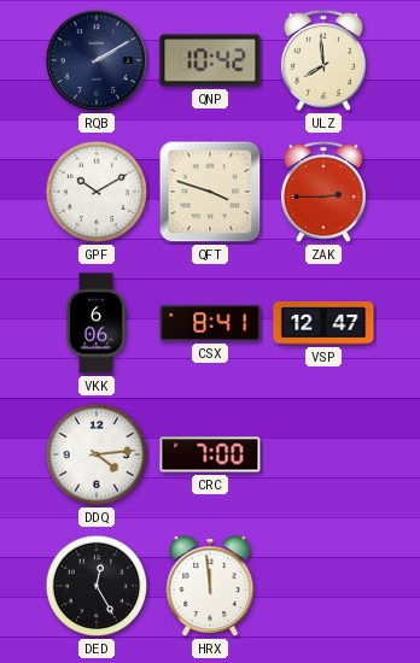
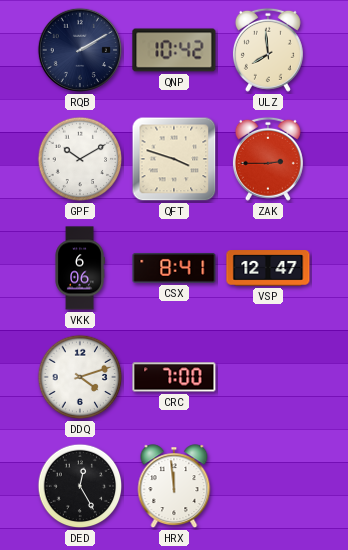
DDQ: 4:14 -> 4:12 (80, 377)
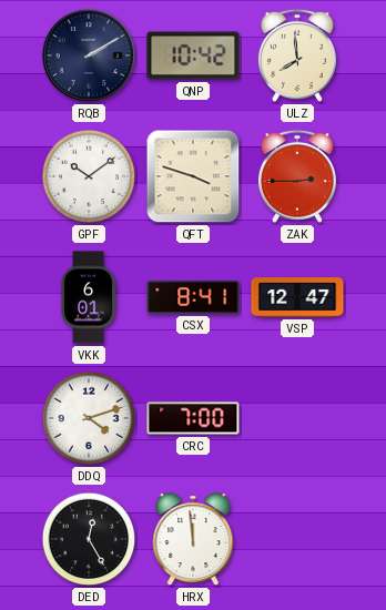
GPF: 10:10 -> 10:09 (89, 176)
VKK: 6:06 -> 6:01 (89, 297)
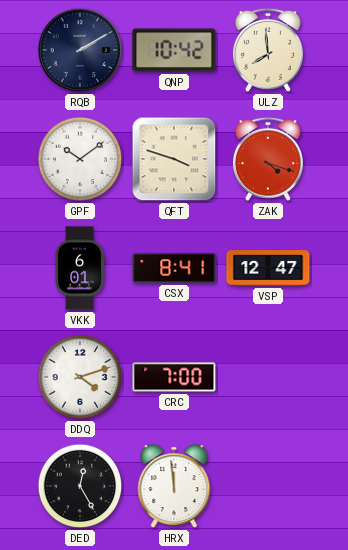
ZAK: 2:45 -> 4:18 (268, 159)
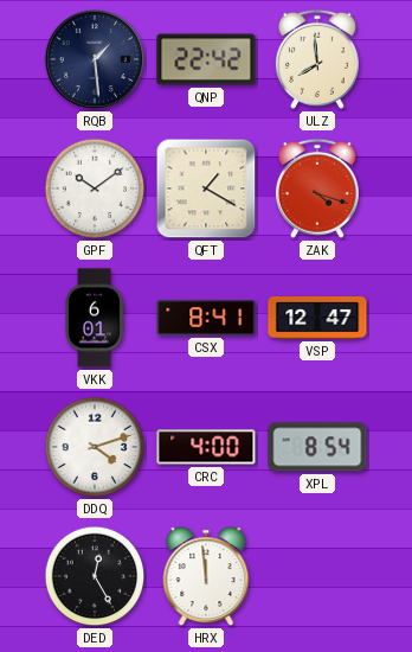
RQB: 2:10 -> 1:29 (95, 59)
QNP: 10:42 -> 22:42 (206, 59)
QFT: 3:48 -> 1:20 (206, 188)
CRC: 7:00 -> 4:00 (206, 447)
XPL: none -> 8:54 (317, 447)
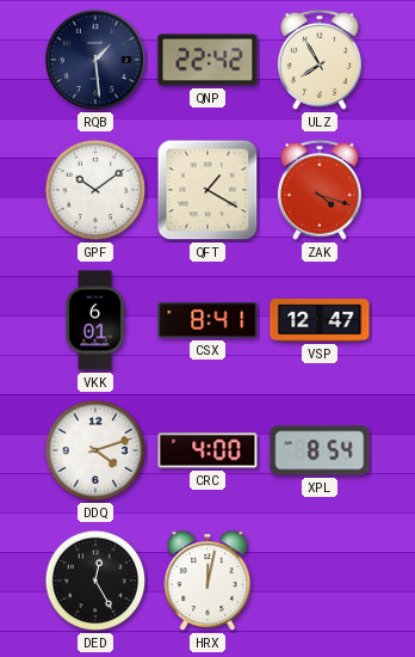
ULZ: 7:59 -> 7:55 (320, 60)
HRX: 11:59 -> 12:02 (207, 582)
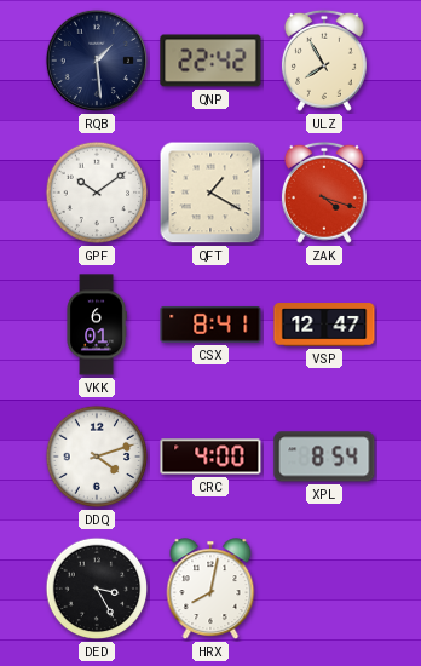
DED: 12:25 -> 3:25 (97, 589)
HRX: 12:02 -> 8:02 (211, 590)
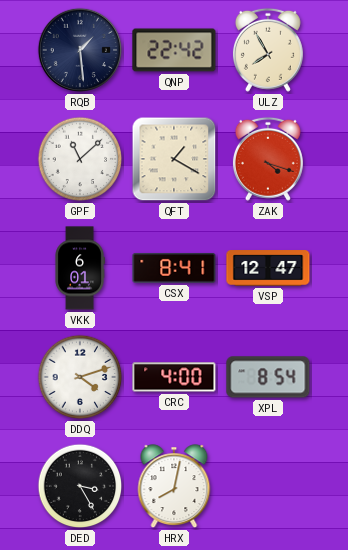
GPF: 10:09 -> 11:08 (80, 159)
